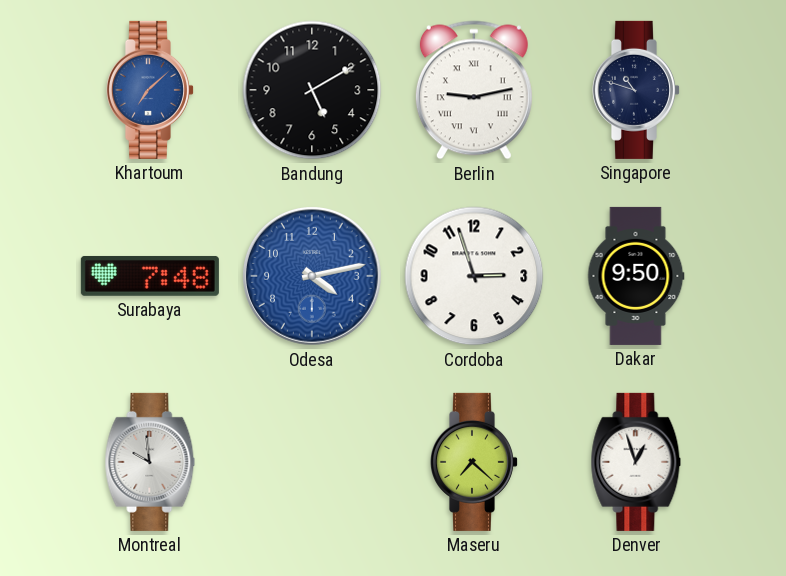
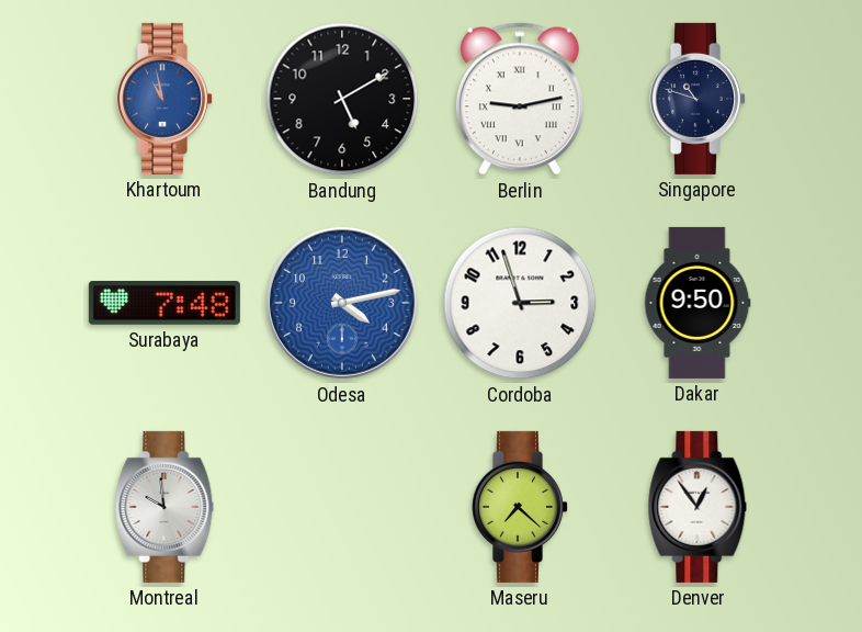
Khartoum: 7:08 -> 10:58 (165, 99)
Denver: 12:57 -> 12:54 (697, 507)
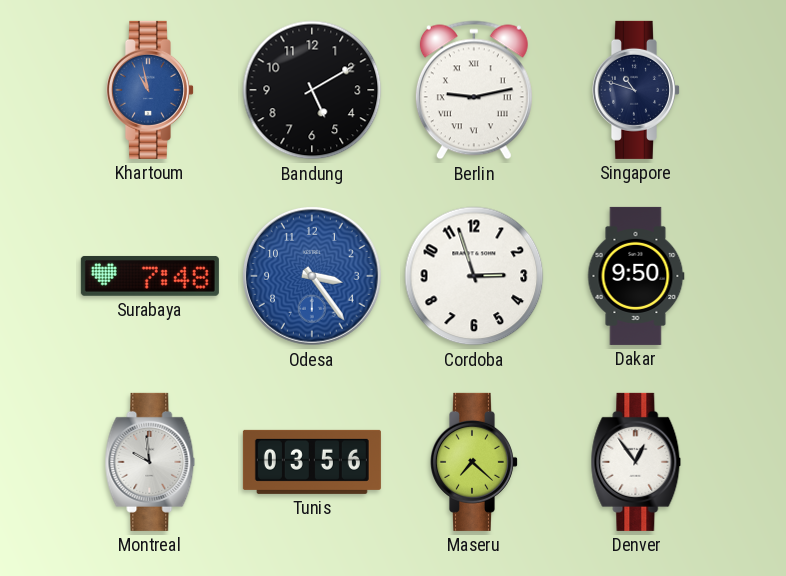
Odesa: 4:13 -> 3:24 (313, 277)
Tunis: none -> 03:56 (312, 462)
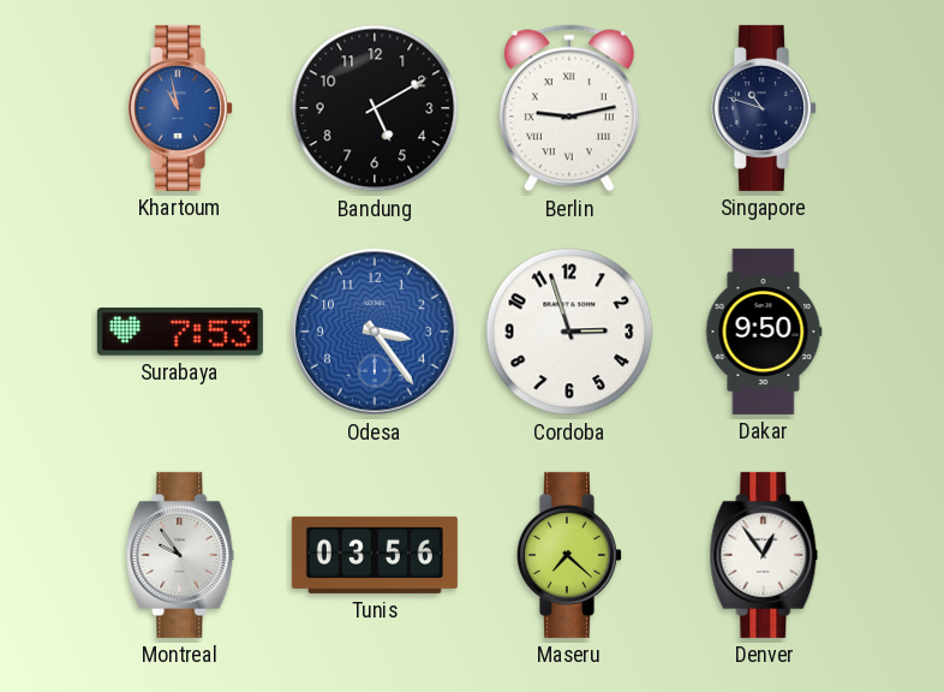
Surabaya: 7:48 -> 7:53 (180, 332)
Montreal: 9:59 -> 9:54 (180, 555)
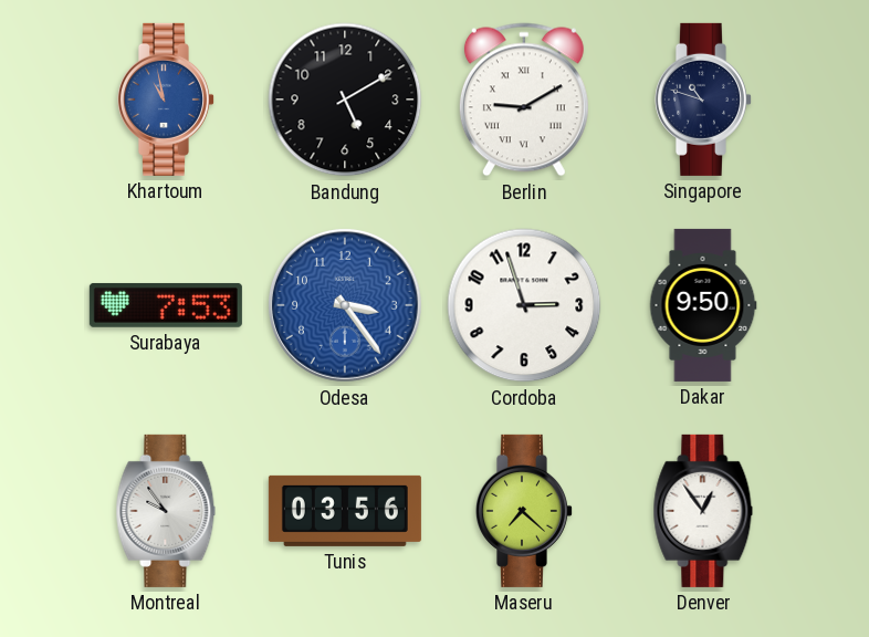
Berlin: 9:13 -> 9:10 (524, 100)
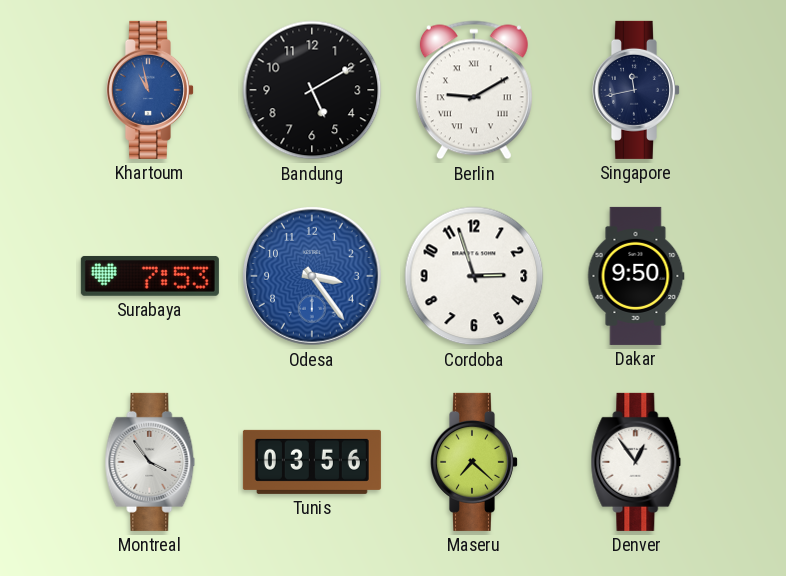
Singapore: 10:48 -> 11:43 (636, 90)
Montreal: 9:54 -> 3:54 (150, 462)
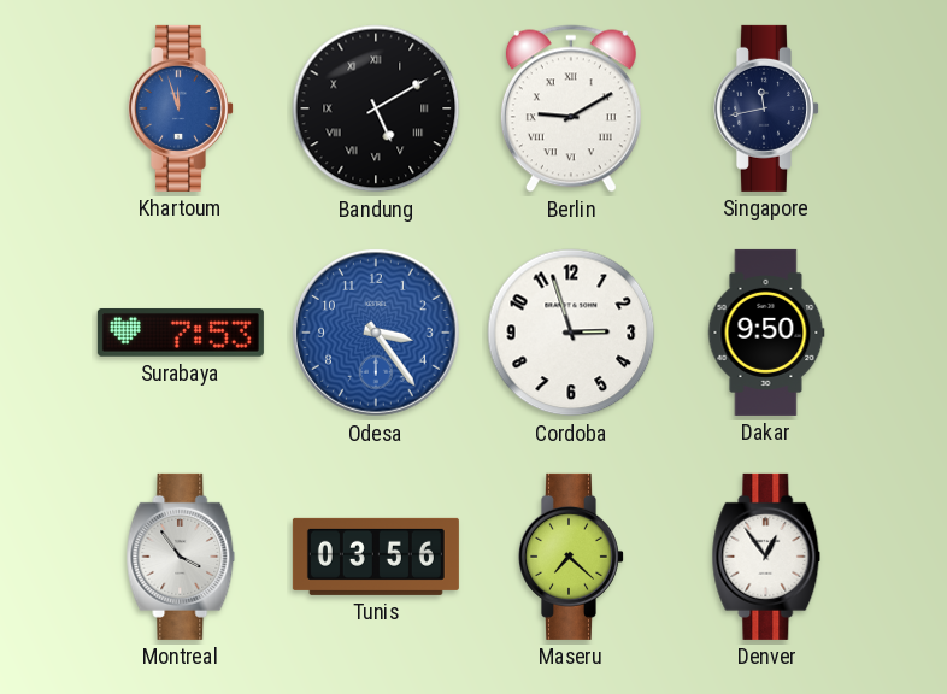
Khartoum: 10:58 -> 11:57 (181, 108)
Bandung numerals: Arabic -> Roman (376, 108)
